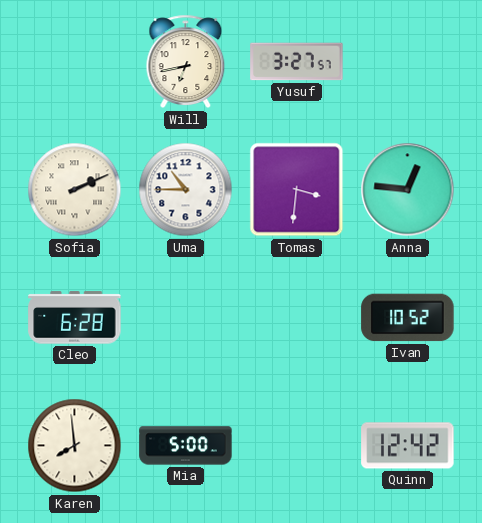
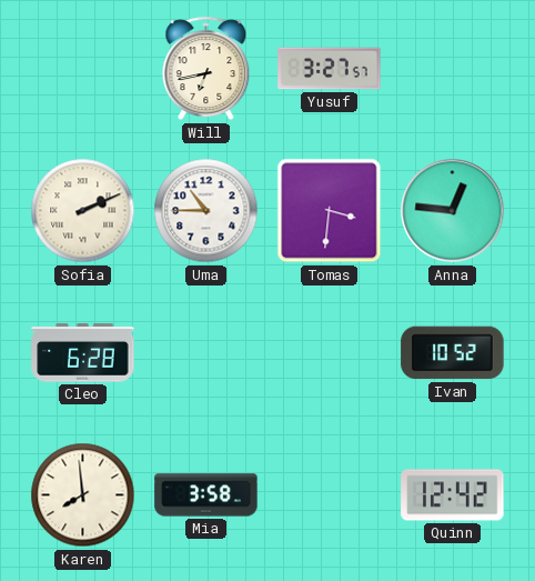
Mia: 5:00 -> 3:58 (206, 495)
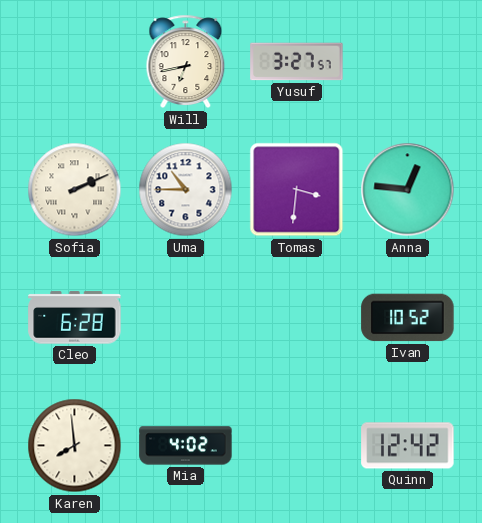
Mia: 3:58 -> 4:02 (186, 446)
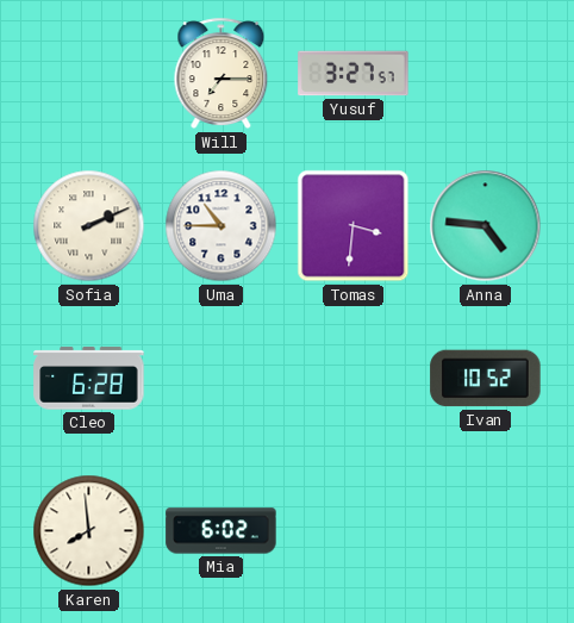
Will: 6:43 -> 7:15 (222, 74)
Anna: 12:46 -> 4:46 (486, 226)
Mia: 4:02 -> 6:02 (222, 531)
Quinn: 12:42 -> none (408, 446)
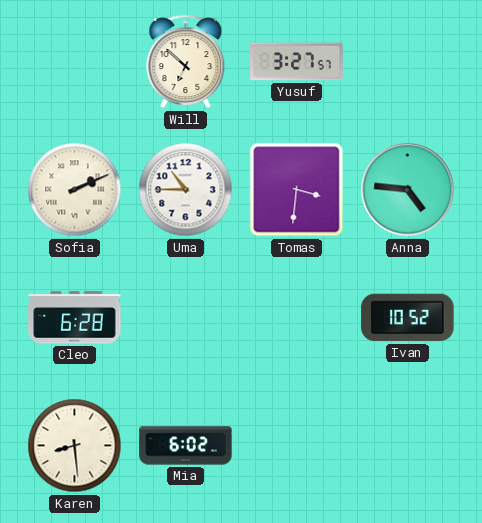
Will: 7:15 -> 6:52 (186, 62)
Karen: 7:59 -> 8:29 (75, 446)
